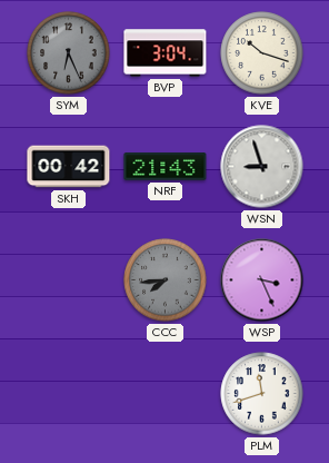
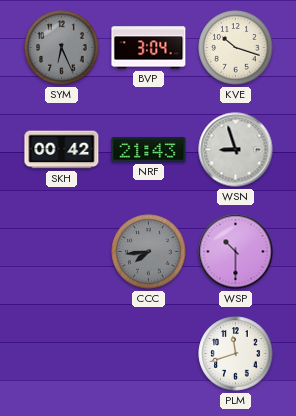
WSP: 3:26 -> 10:30 (236, 252)
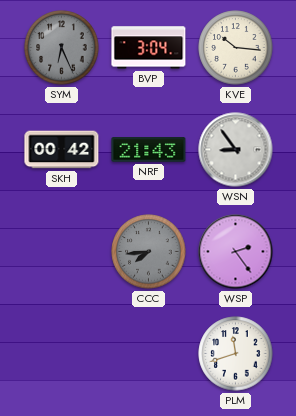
KVE: 10:18 -> 10:16 (236, 48)
WSN: 8:57 -> 8:54 (236, 150)
WSP: 10:30 -> 2:24 (236, 252)
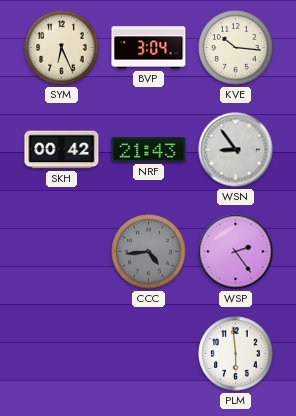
SYM dial: grey -> cream (62, 48)
CCC: 7:44 -> 4:44 (149, 252)
PLM: 11:42 -> 5:59 (236, 354)
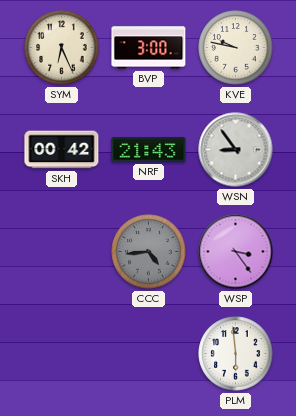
BVP: 3:04 -> 3:00 (149, 48)
KVE: 10:16 -> 9:47 (236, 48)
WSP: 2:24 -> 3:24 (236, 252)
